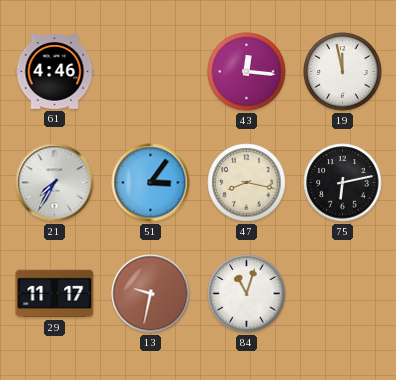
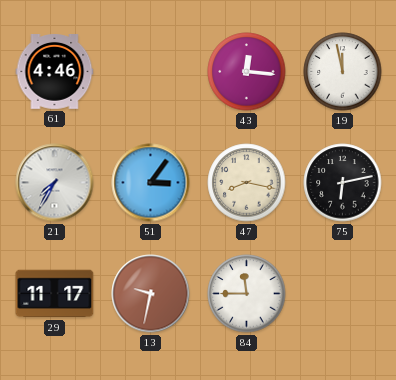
84: 11:03 -> 11:45 (247, 294)
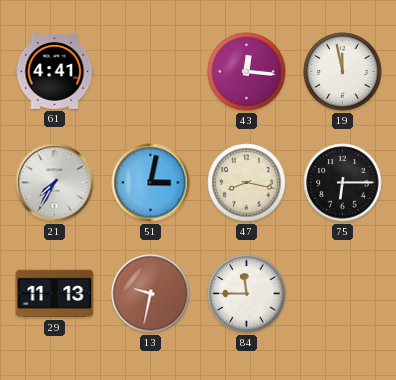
61: 4:46 -> 4:41 (55, 72)
51: 3:06 -> 3:02 (151, 183)
75: 6:13 -> 6:15 (343, 183)
29: 11:17 -> 11:13 (55, 294)
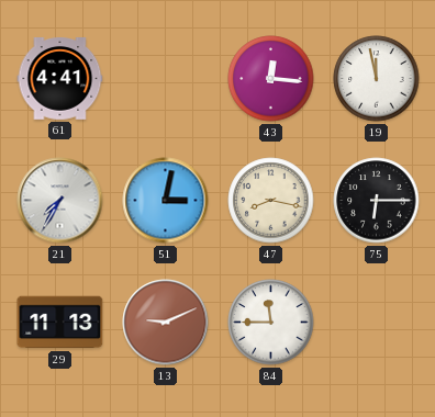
13: 9:32 -> 9:11 (166, 323)
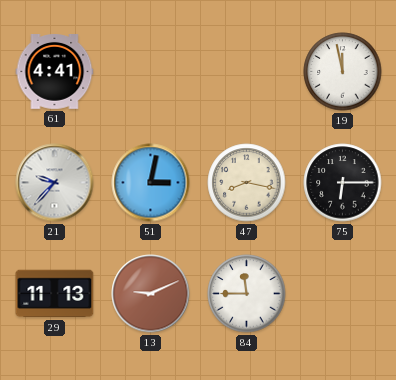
43: 12:16 -> none (271, 79)
21: 7:35 -> 9:37 (55, 183)
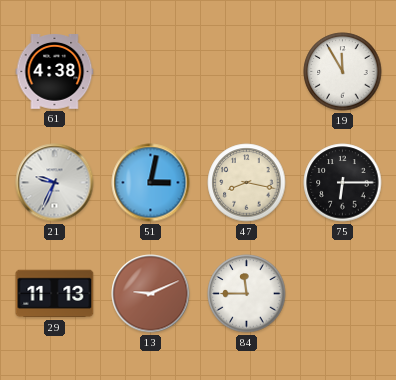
61: 4:41 -> 4:38 (55, 72)
19: 11:58 -> 11:55 (343, 72)
21: 9:37 -> 9:34 (55, 183)
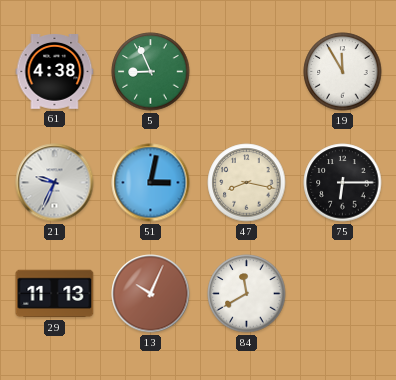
5: none -> 8:56 (151, 72)
13: 9:11 -> 10:04 (151, 294)
84: 11:45 -> 11:40 (247, 294)
